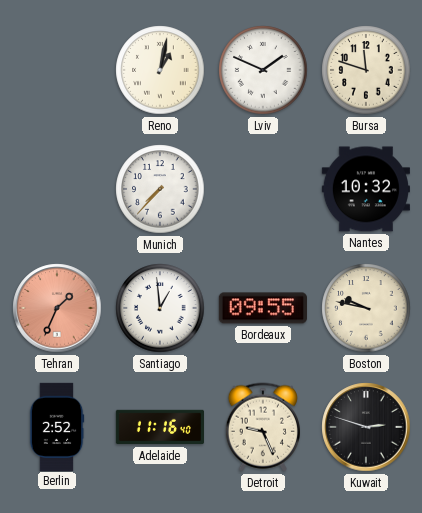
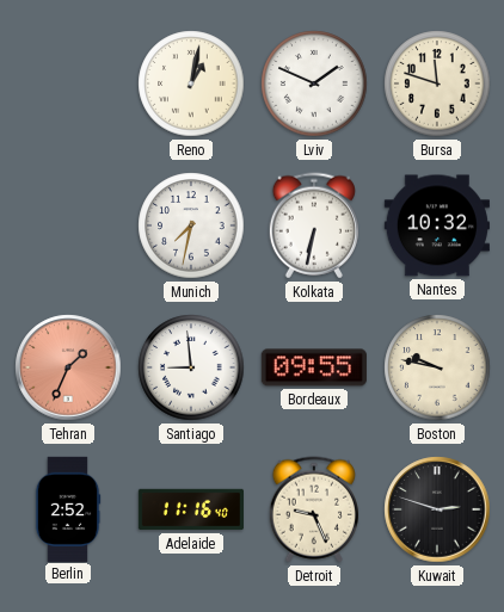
Munich: 7:37 -> 7:32 (191, 225)
Kolkata: none -> 6:32 (314, 225)
Santiago: 12:59 -> 8:59 (191, 367)
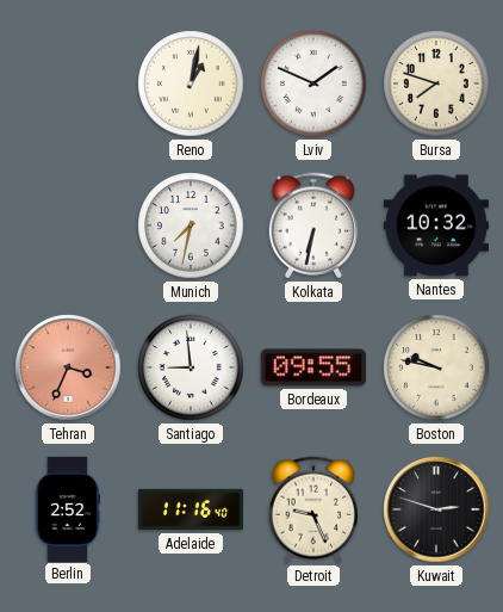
Bursa: 11:48 -> 7:48 (436, 84)
Tehran: 1:34 -> 3:34 (68, 367)
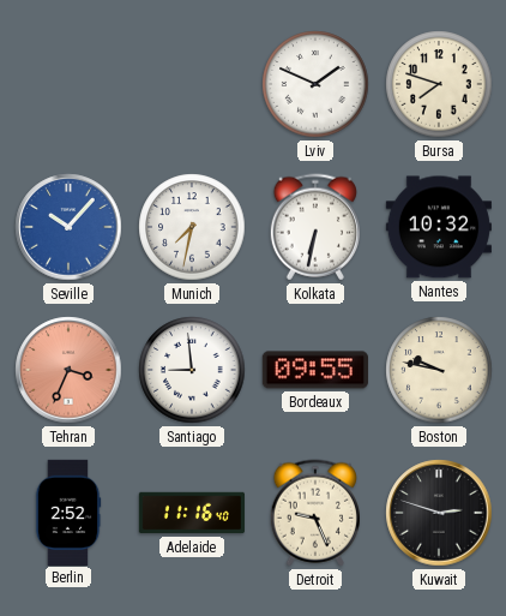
Reno: 1:02 -> none (191, 84)
Seville: none -> 10:07 (68, 227)
